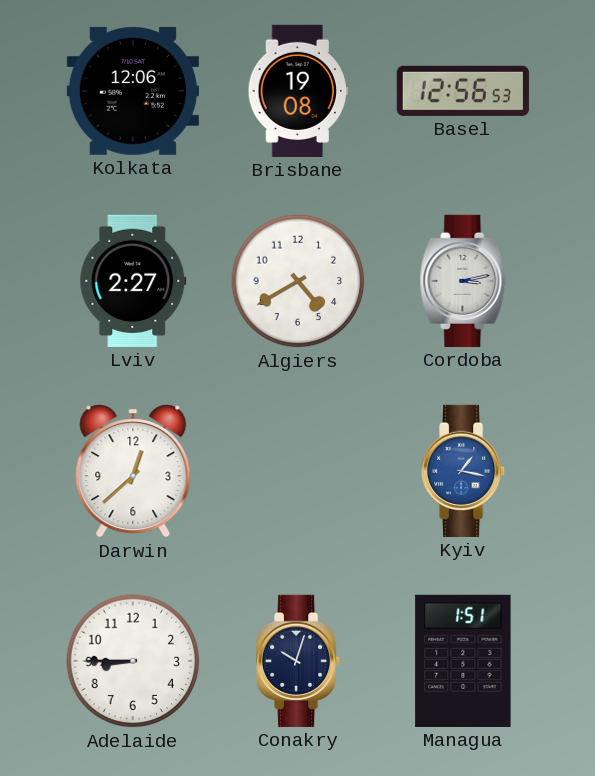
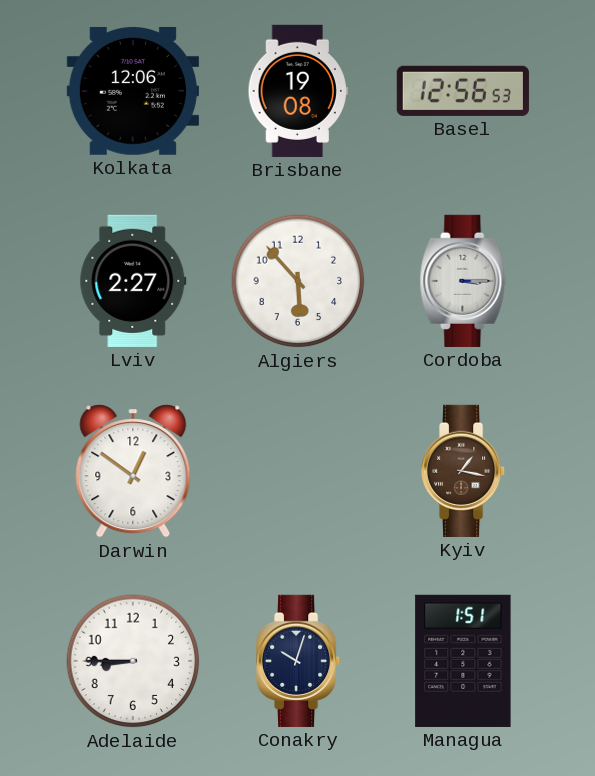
Algiers: 4:40 -> 5:53 (298, 281)
Cordoba: 3:13 -> 3:15 (463, 281)
Darwin: 12:38 -> 12:51 (133, 471)
Kyiv dial: blue -> brown (464, 471)
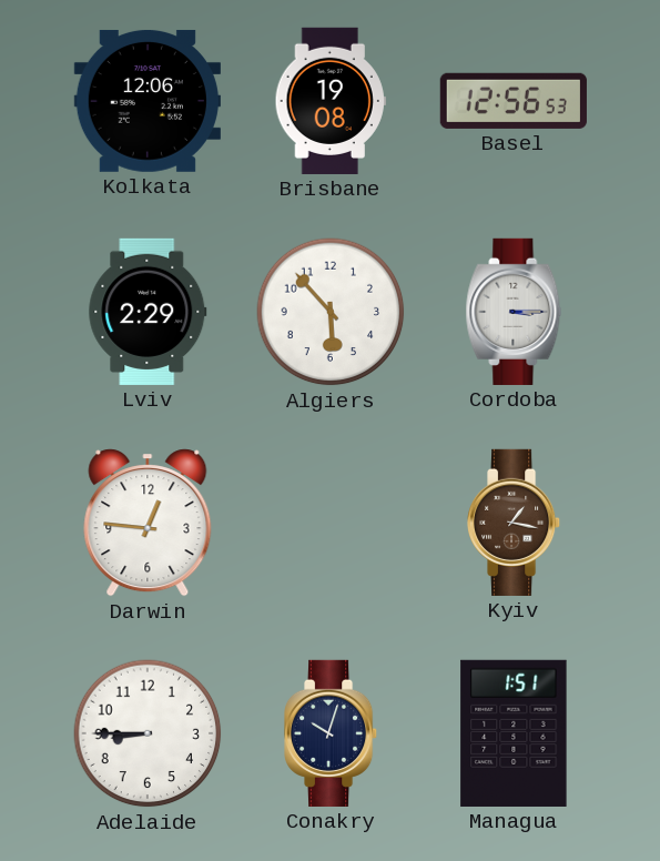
Lviv: 2:27 -> 2:29 (148, 312)
Darwin: 12:51 -> 12:46 (148, 523)
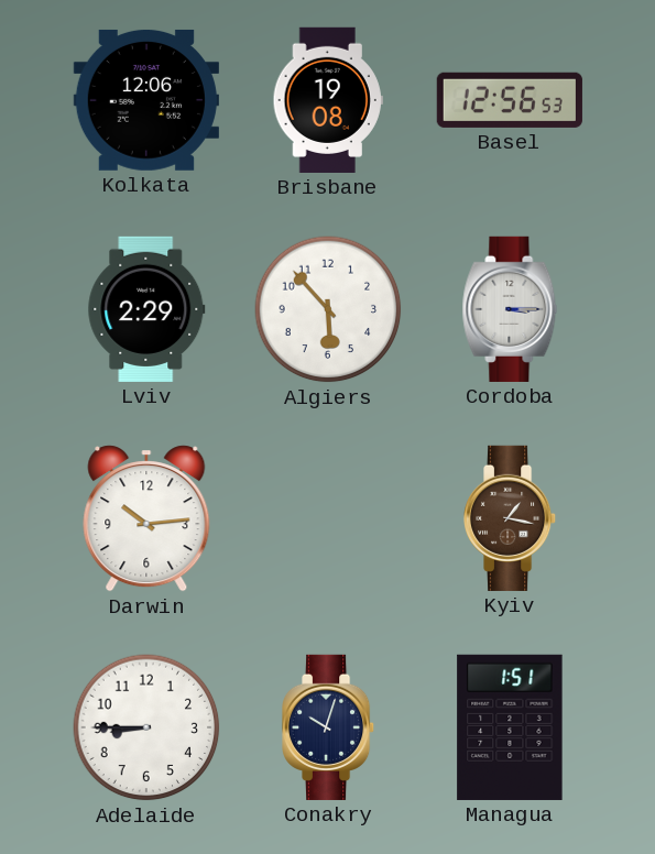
Darwin: 12:46 -> 10:14 (146, 518)
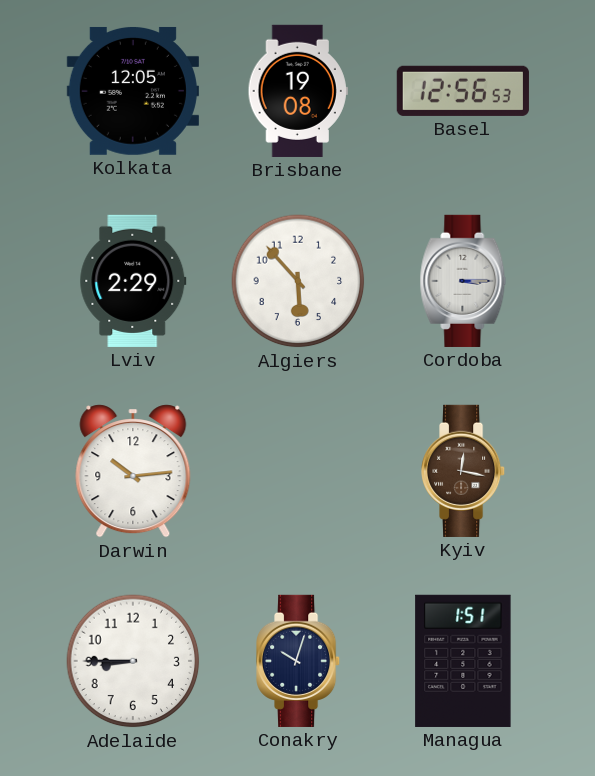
Kolkata: 12:06 -> 12:05 (133, 91)
Kyiv: 1:17 -> 12:17 (464, 471)
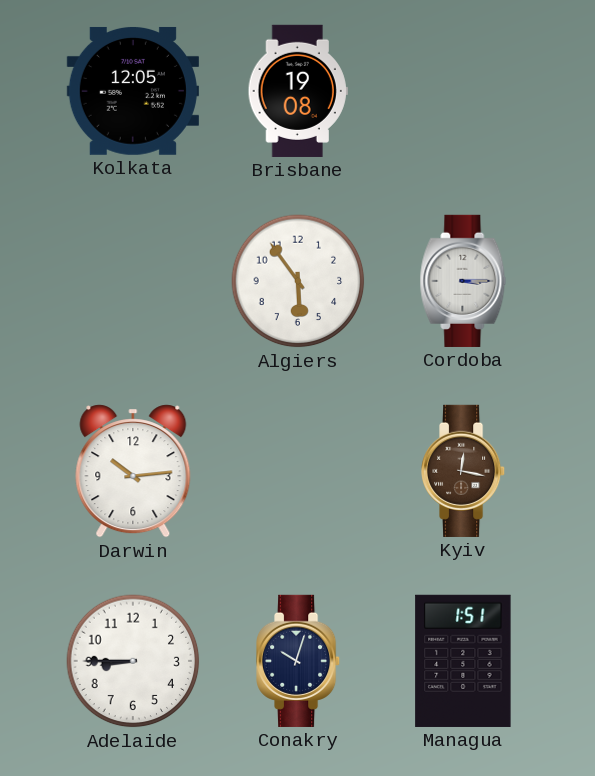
Basel: 12:56 -> none (463, 91)
Lviv: 2:29 -> none (133, 281)
Algiers: 5:53 -> 5:54 (298, 281)
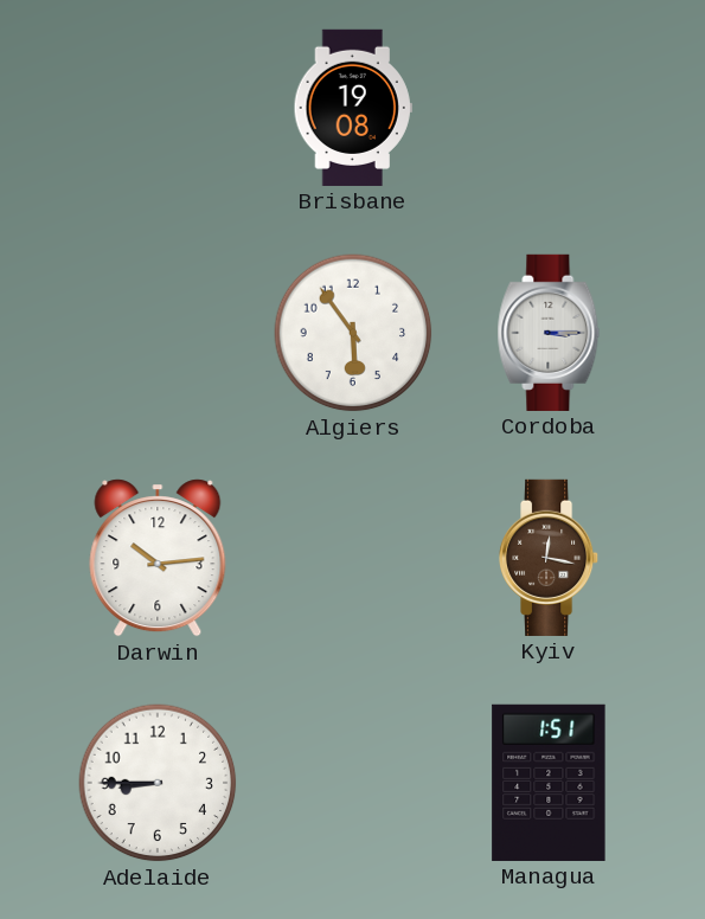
Kolkata: 12:05 -> none (133, 91)
Conakry: 10:03 -> none (299, 661)
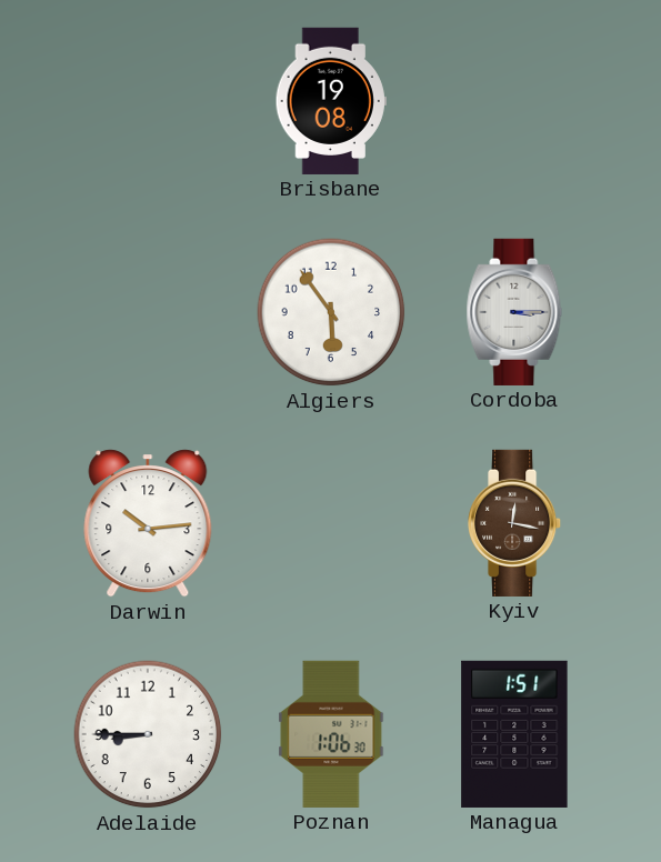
Poznan: none -> 1:06 (331, 734)
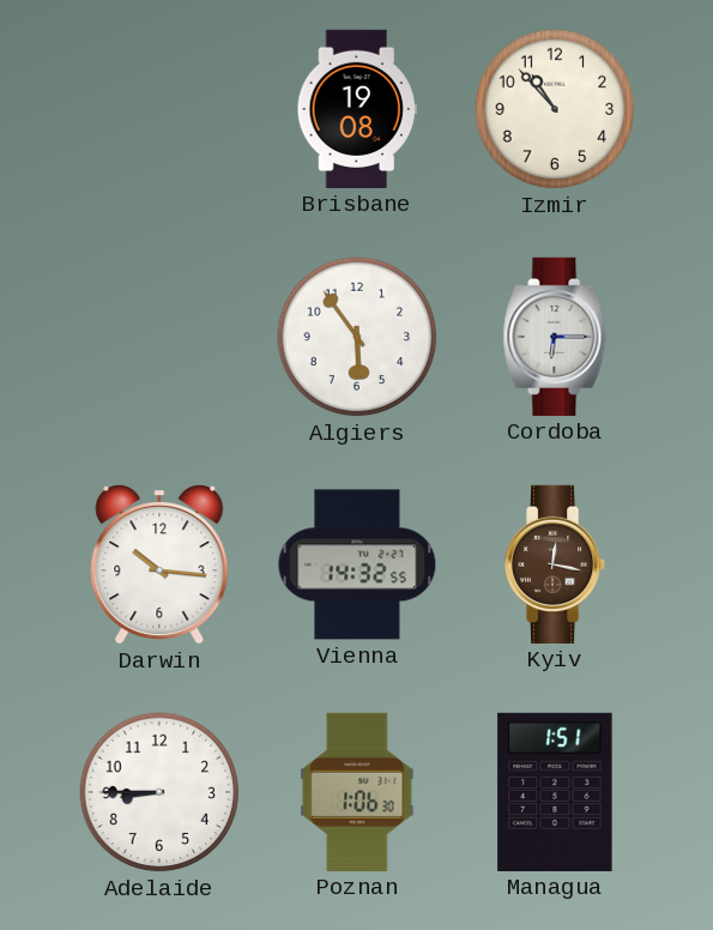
Izmir: none -> 10:53 (555, 109)
Cordoba: 3:15 -> 6:15 (555, 337)
Darwin: 10:14 -> 10:16 (159, 564)
Vienna: none -> 14:32 (357, 564)
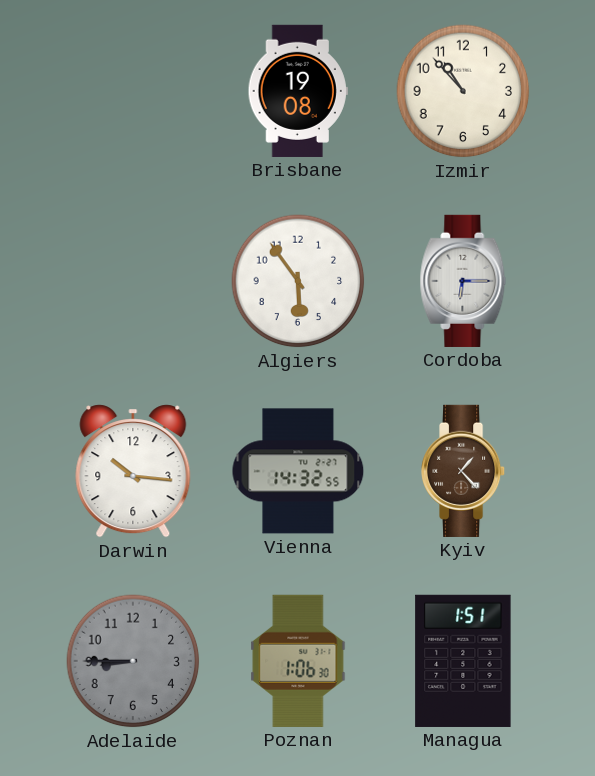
Kyiv: 12:17 -> 1:23 (464, 471)
Adelaide dial: white -> grey (133, 661)
